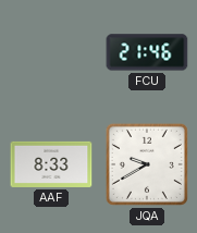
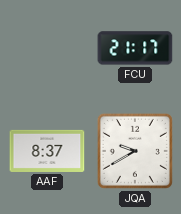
FCU: 21:46 -> 21:17 (135, 48)
AAF: 8:33 -> 8:37 (47, 151)
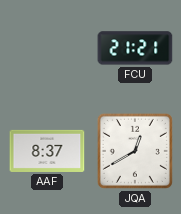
FCU: 21:17 -> 21:21 (135, 48)
JQA: 9:40 -> 12:40 (135, 151)
